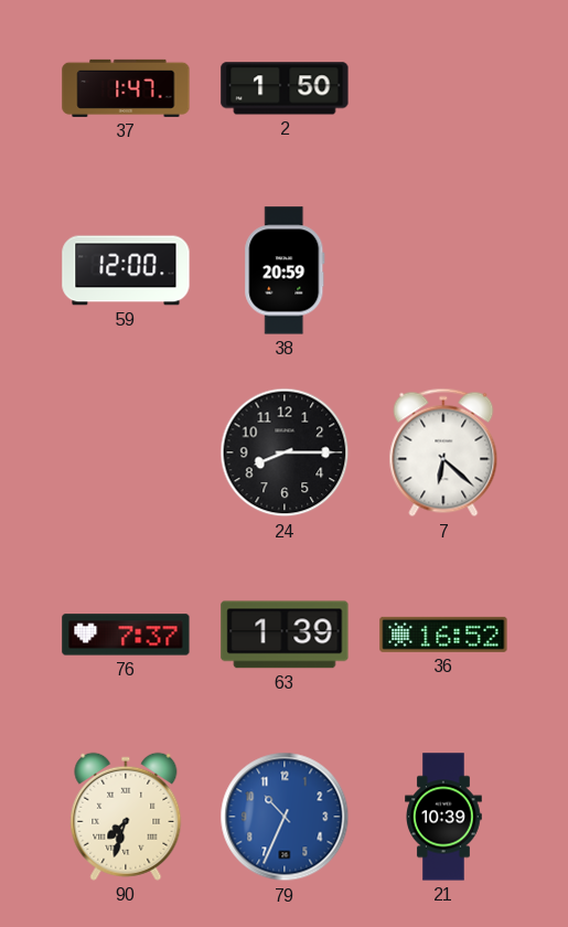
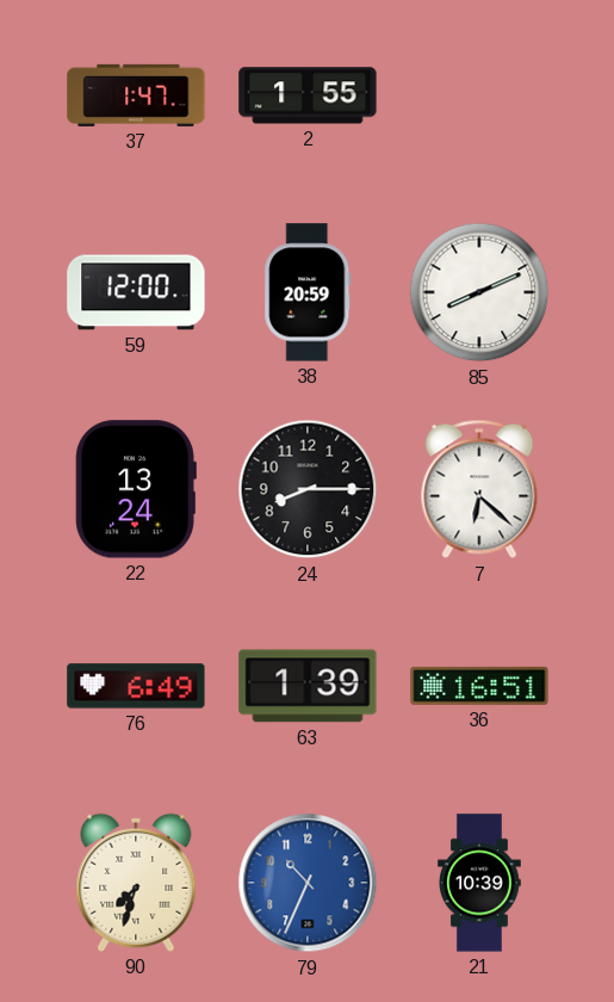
2: 1:50 -> 1:55 (308, 95)
85: none -> 8:11 (479, 292)
22: none -> 13:24 (136, 489)
76: 7:37 -> 6:49 (136, 686)
36: 16:52 -> 16:51 (479, 686)
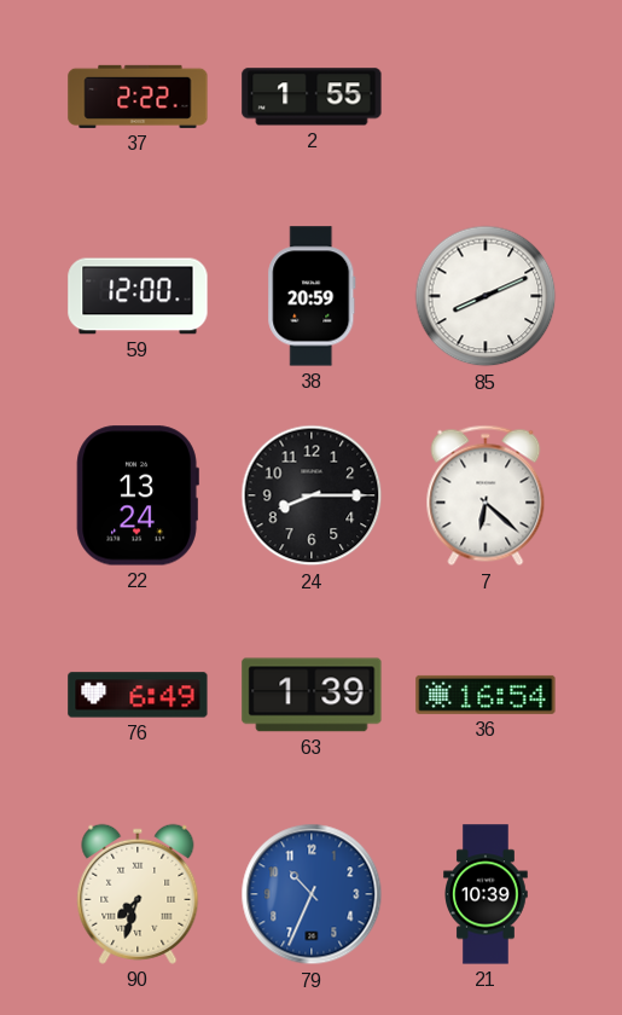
37: 1:47 -> 2:22 (138, 97)
36: 16:51 -> 16:54 (486, 695)
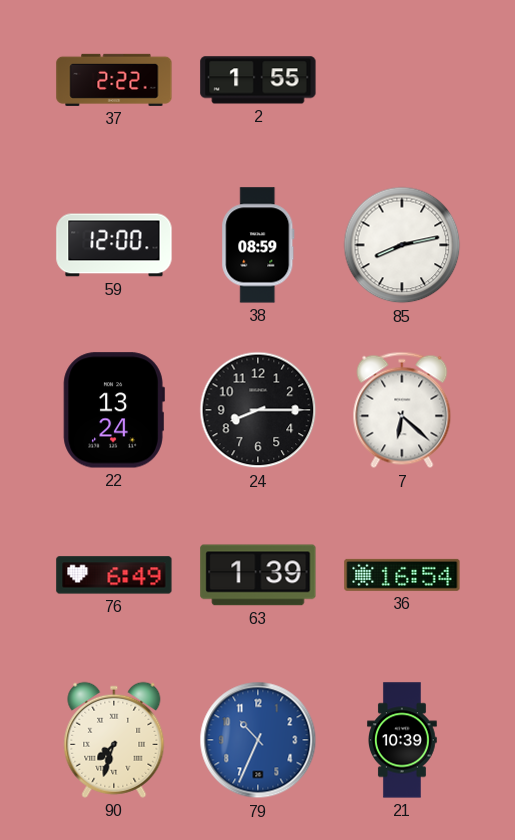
38: 20:59 -> 08:59 (258, 245)
85: 8:11 -> 8:13 (402, 245)
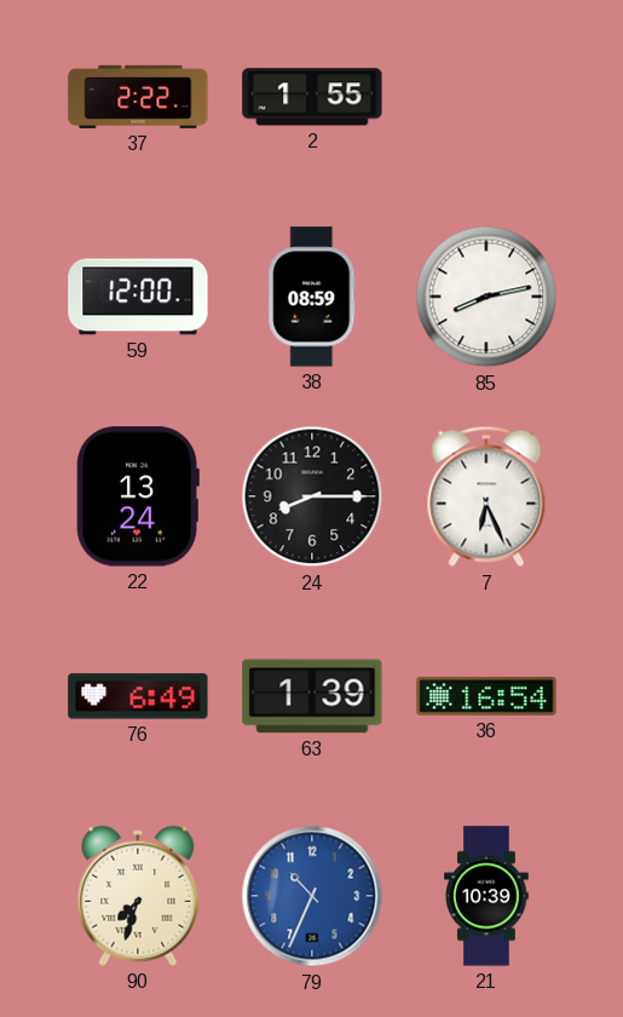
7: 6:22 -> 6:26 (486, 496)
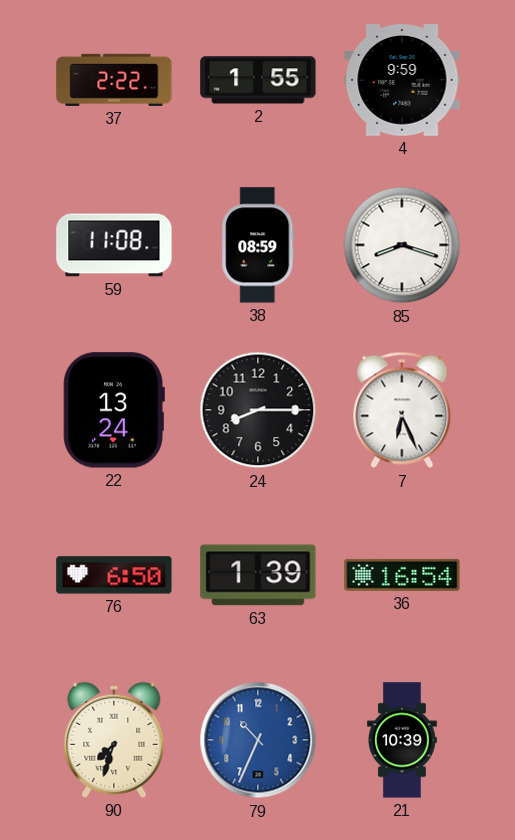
4: none -> 9:59 (402, 80)
59: 12:00 -> 11:08 (114, 245)
85: 8:13 -> 8:18 (402, 245)
76: 6:49 -> 6:50 (114, 575)
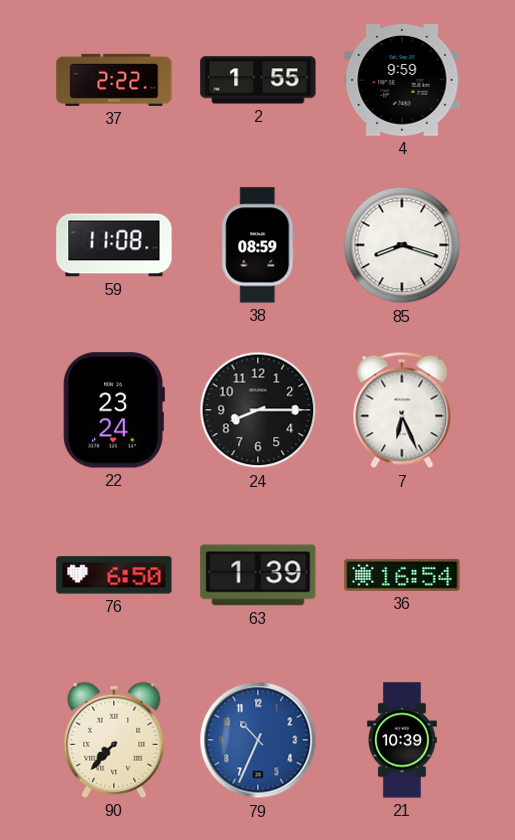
22: 13:24 -> 23:24 (114, 410)
90: 7:33 -> 7:37 (114, 740)
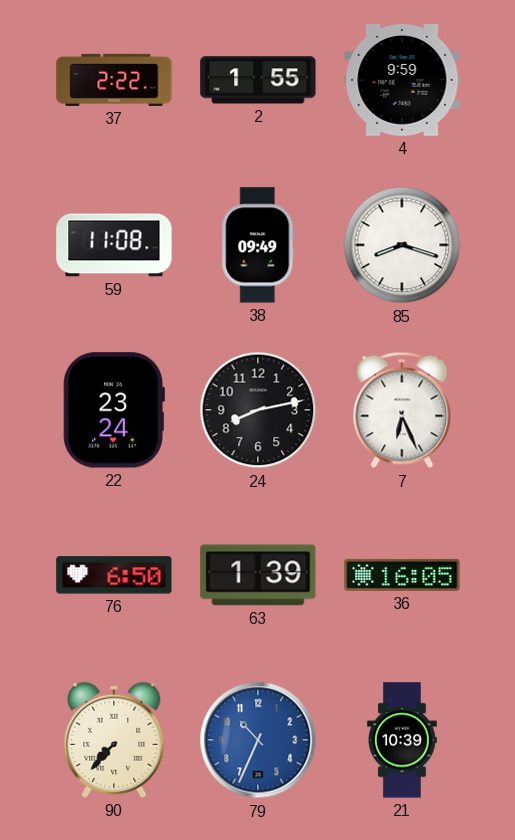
38: 08:59 -> 09:49 (258, 245)
24: 8:15 -> 8:13 (258, 410)
36: 16:54 -> 16:05 (402, 575)
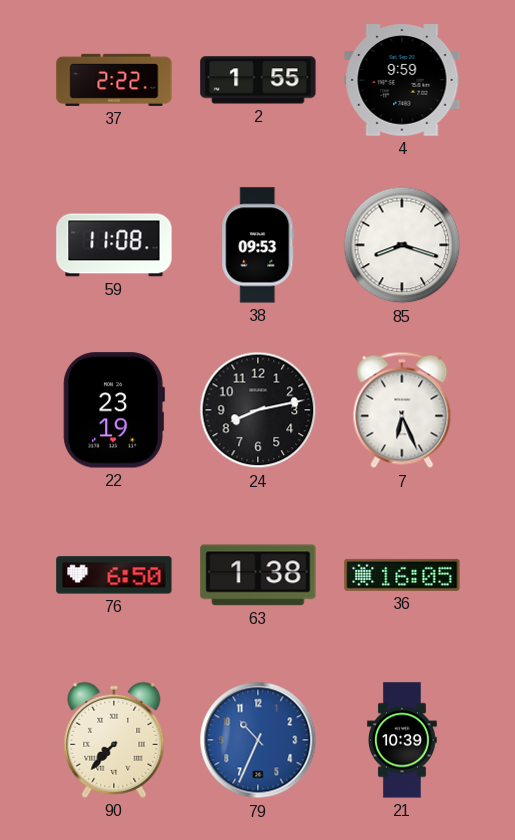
38: 09:49 -> 09:53 (258, 245)
22: 23:24 -> 23:19 (114, 410)
63: 1:39 -> 1:38 (258, 575)
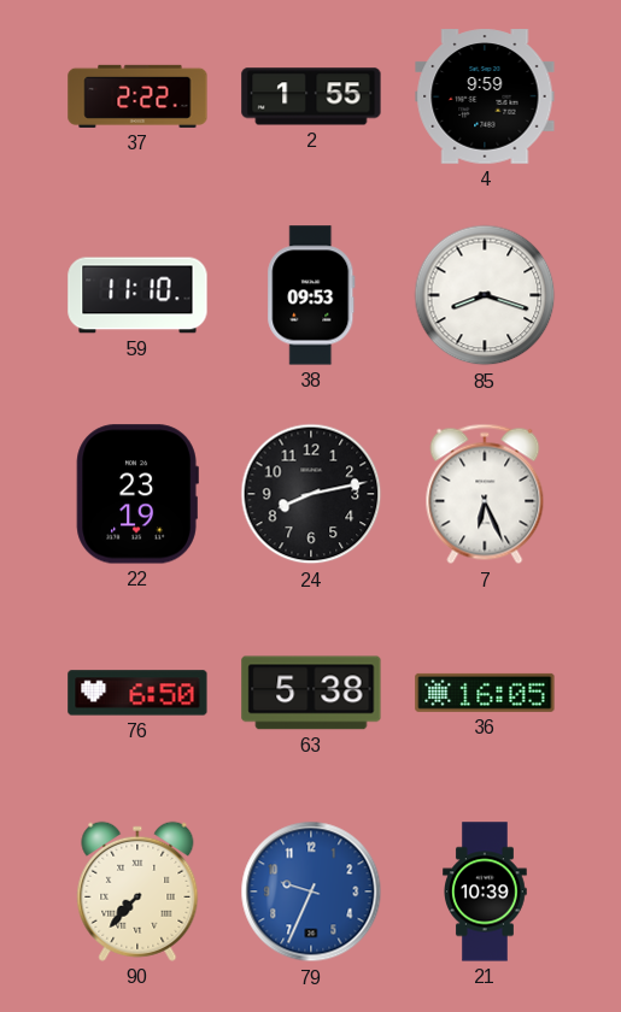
59: 11:08 -> 11:10 (137, 295)
63: 1:38 -> 5:38 (311, 693)
79: 10:34 -> 9:34 (311, 892)
